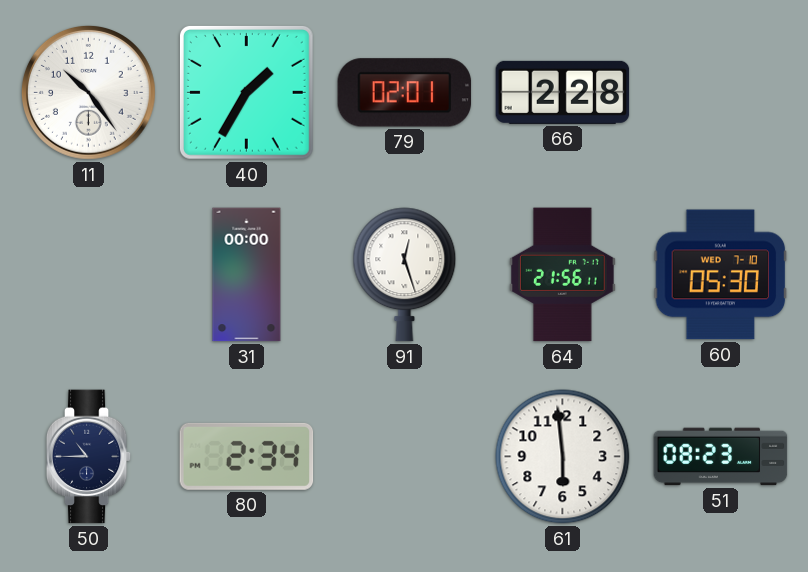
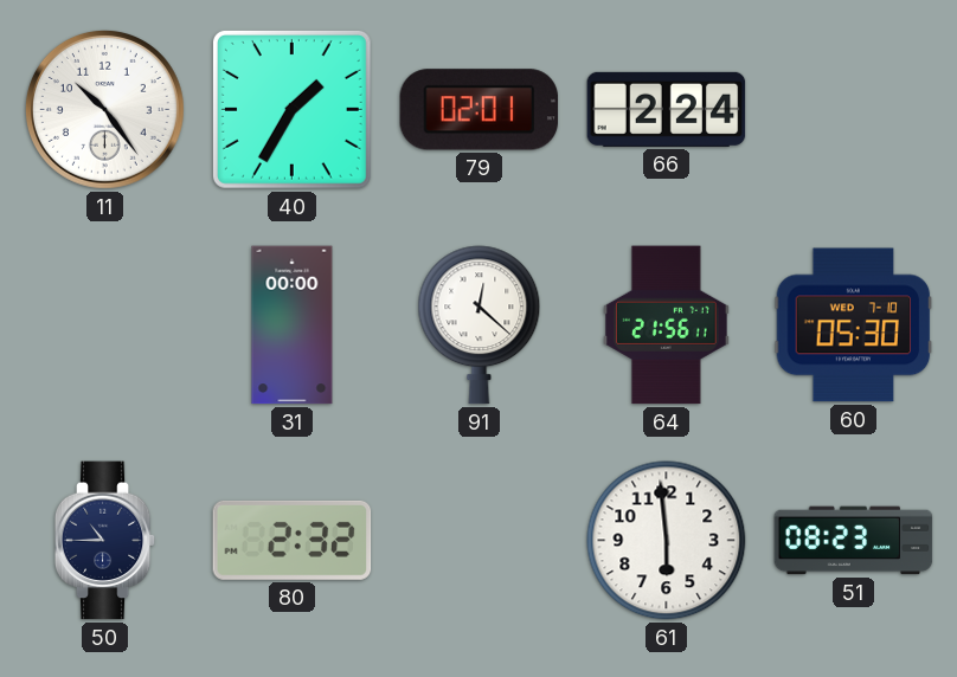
66: 2:28 -> 2:24 (667, 109)
91: 12:27 -> 12:22 (480, 325)
80: 2:34 -> 2:32 (293, 540)
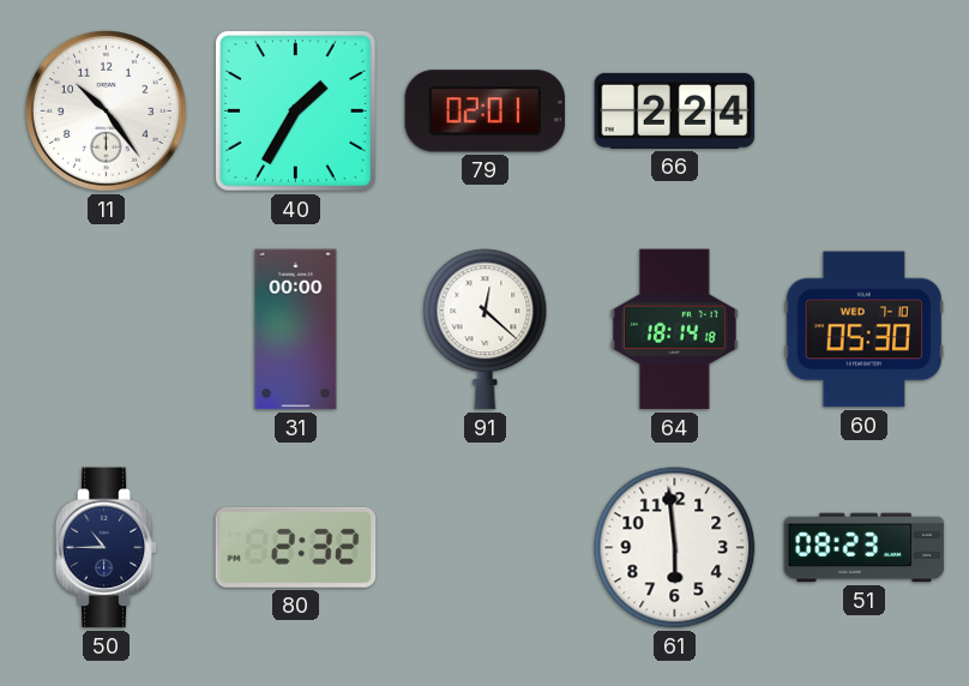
64: 21:56 -> 18:14 (674, 330)
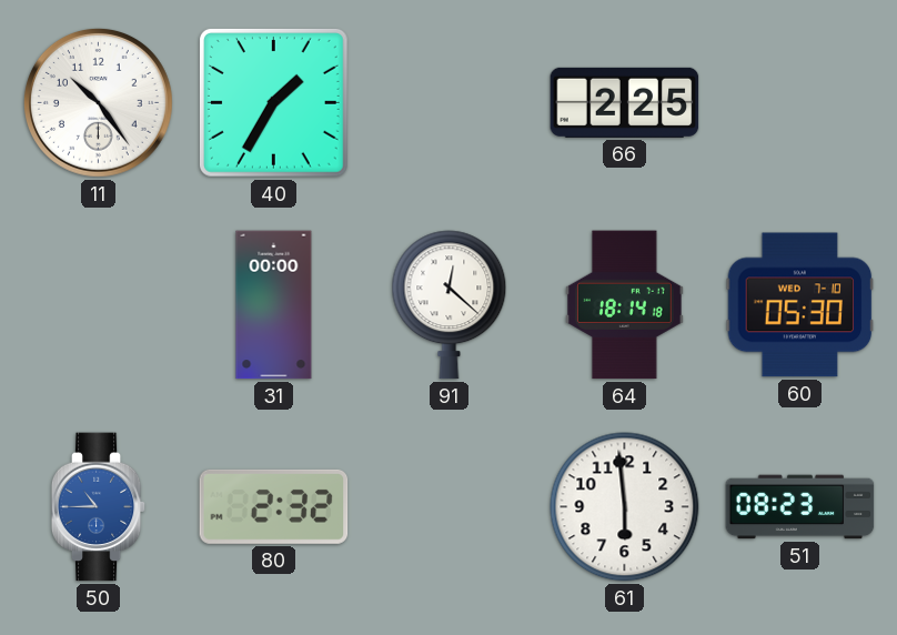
79: 02:01 -> none (486, 112)
66: 2:24 -> 2:25 (625, 102)
50 dial: navy -> blue (99, 507)
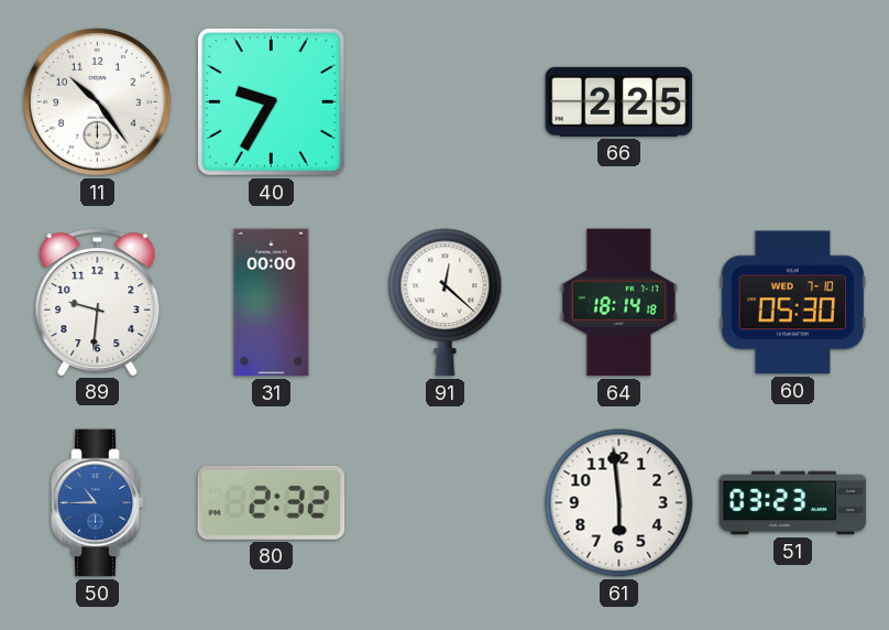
40: 1:35 -> 9:35 (271, 101)
89: none -> 9:31 (98, 302)
51: 08:23 -> 03:23 (793, 503)
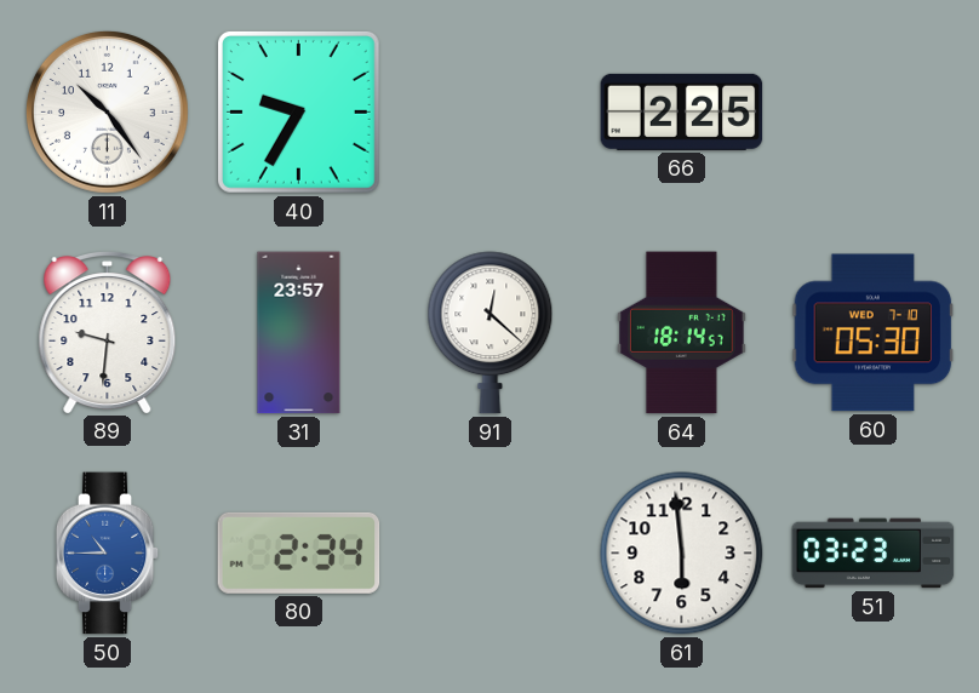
31: 00:00 -> 23:57 (299, 333)
64: 18:14:18 -> 18:14:57 (681, 333)
80: 2:32 -> 2:34 (299, 552)
